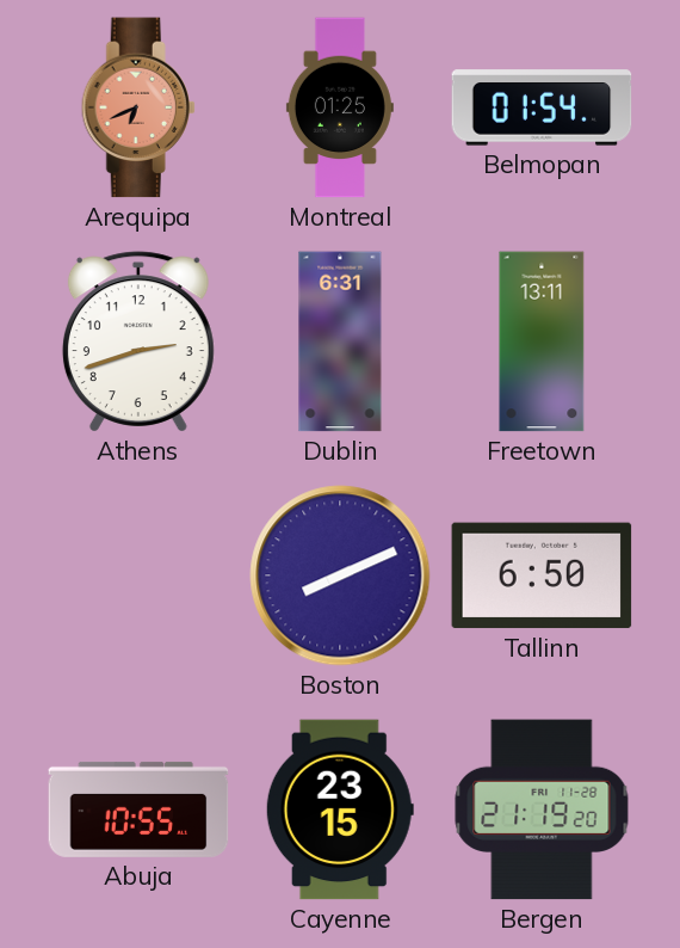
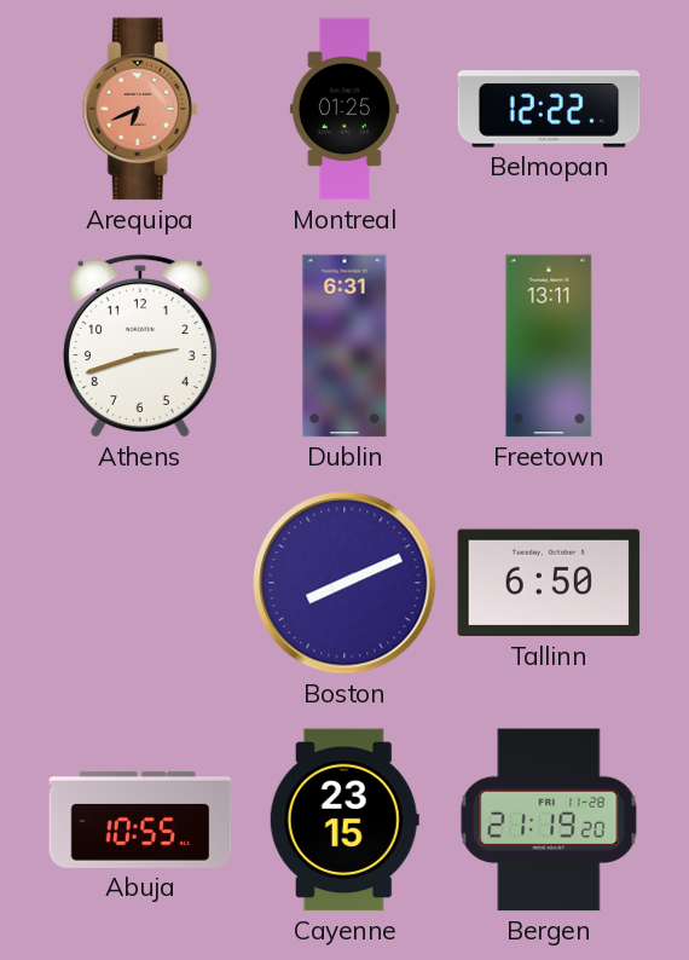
Belmopan: 01:54 -> 12:22 (549, 109)
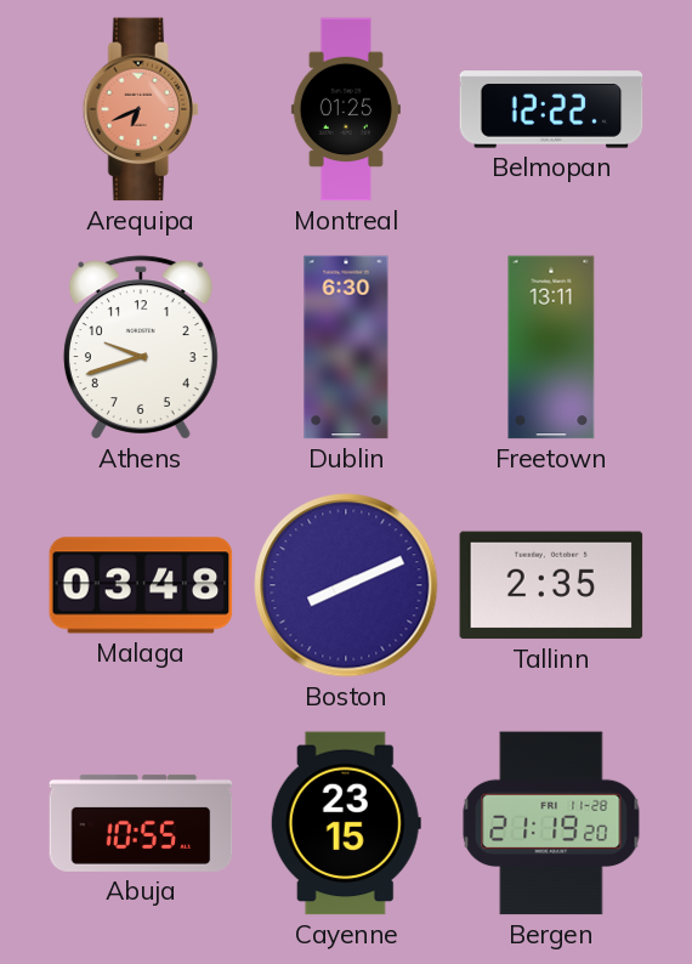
Athens: 2:42 -> 9:42 (141, 347)
Dublin: 6:31 -> 6:30 (346, 347)
Malaga: none -> 03:48 (141, 585)
Tallinn: 6:50 -> 2:35 (551, 585)
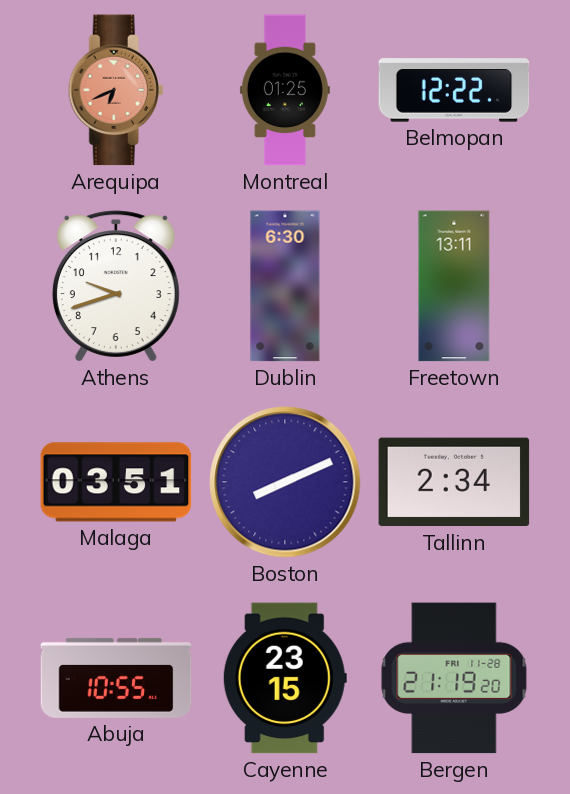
Malaga: 03:48 -> 03:51 (116, 482)
Tallinn: 2:35 -> 2:34 (454, 482)
